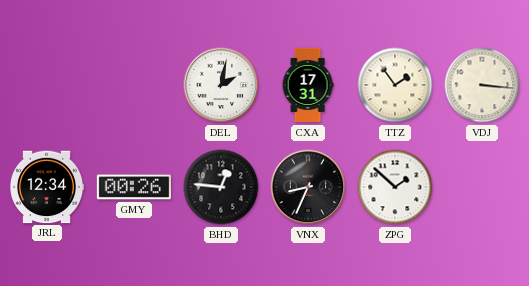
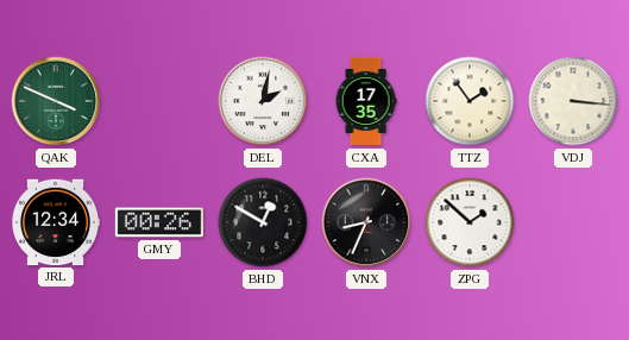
QAK: none -> 3:49 (56, 101)
CXA: 17:31 -> 17:35 (366, 101)
BHD: 12:46 -> 12:50 (263, 222)
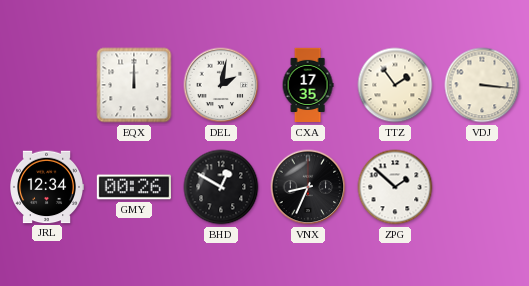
QAK: 3:49 -> none (56, 101)
EQX: none -> 12:00 (134, 85)
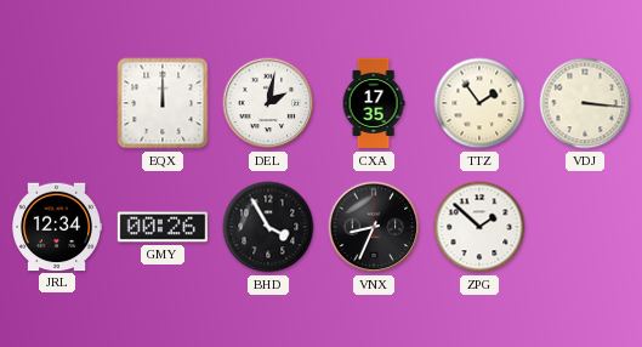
BHD: 12:50 -> 3:55 (268, 227)
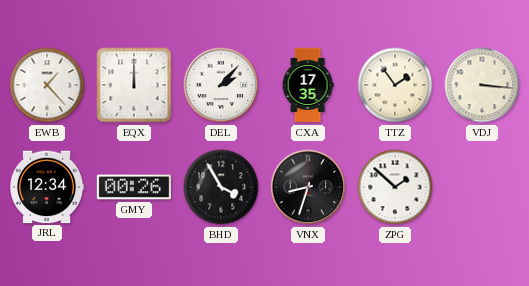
EWB: none -> 1:23 (47, 85)
DEL: 2:02 -> 2:07 (221, 85)
VNX: 8:34 -> 8:33 (308, 187)
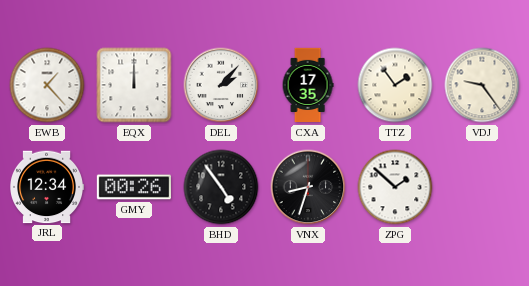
VDJ: 3:16 -> 9:24 (482, 85)
BHD: 3:55 -> 4:54 (221, 187)
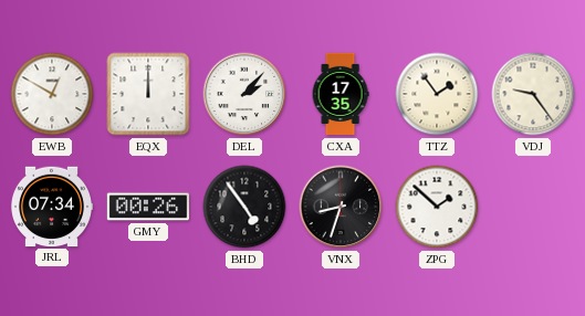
EWB: 1:23 -> 12:50 (52, 94)
JRL: 12:34 -> 07:34 (52, 207)
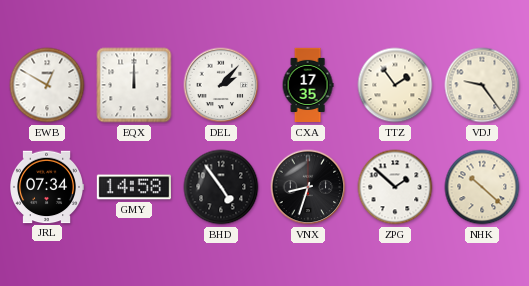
GMY: 00:26 -> 14:58 (133, 187)
NHK: none -> 10:22 (482, 187)
